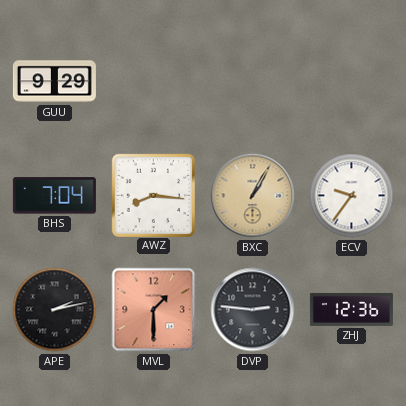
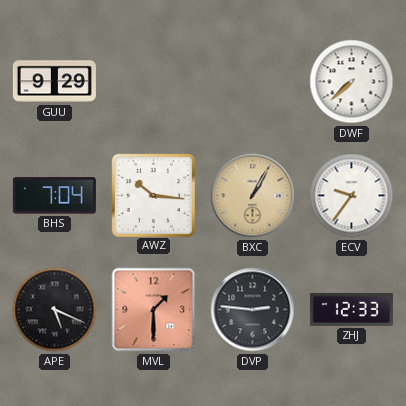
DWF: none -> 7:38 (352, 82)
AWZ: 8:16 -> 10:16 (153, 195)
APE: 2:13 -> 5:19 (55, 310)
ZHJ: 12:36 -> 12:33 (351, 309)
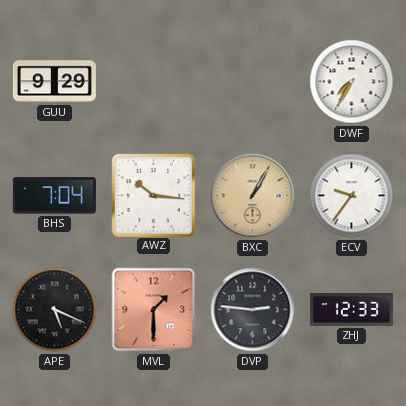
DWF: 7:38 -> 7:35 (352, 82)
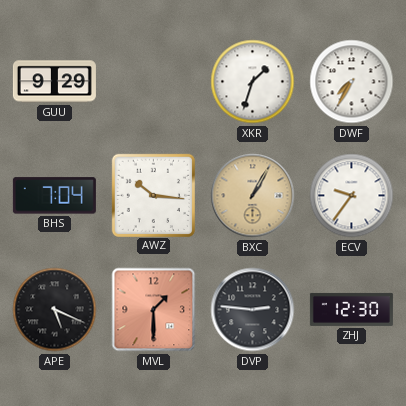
XKR: none -> 1:33 (253, 82)
ZHJ: 12:33 -> 12:30 (351, 309)
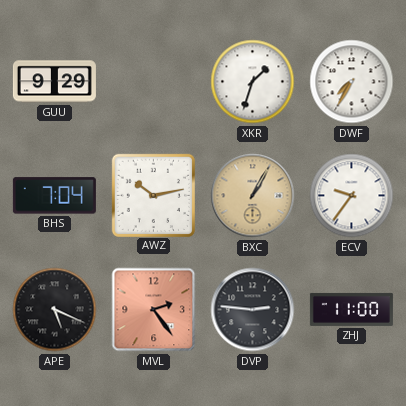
AWZ: 10:16 -> 10:13 (153, 195)
MVL: 1:30 -> 2:24 (154, 310)
ZHJ: 12:30 -> 11:00 (351, 309)
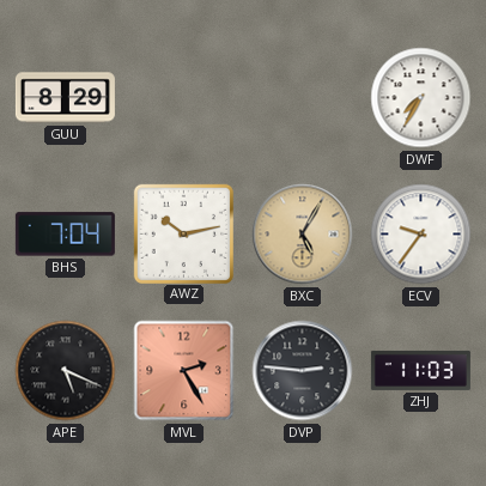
GUU: 9:29 -> 8:29 (65, 98)
XKR: 1:33 -> none (253, 82)
BXC: 1:05 -> 5:05 (303, 235)
MVL: 2:24 -> 2:25 (184, 371)
ZHJ: 11:00 -> 11:03 (420, 370)
